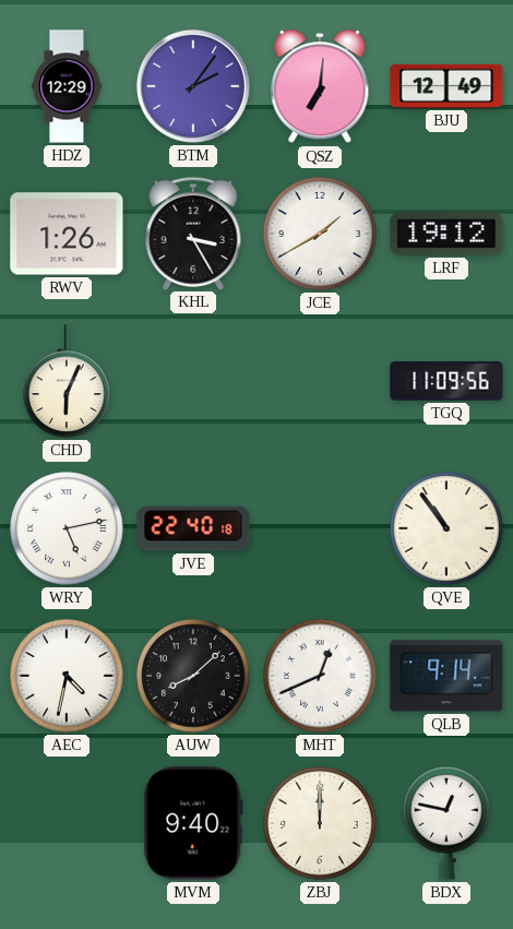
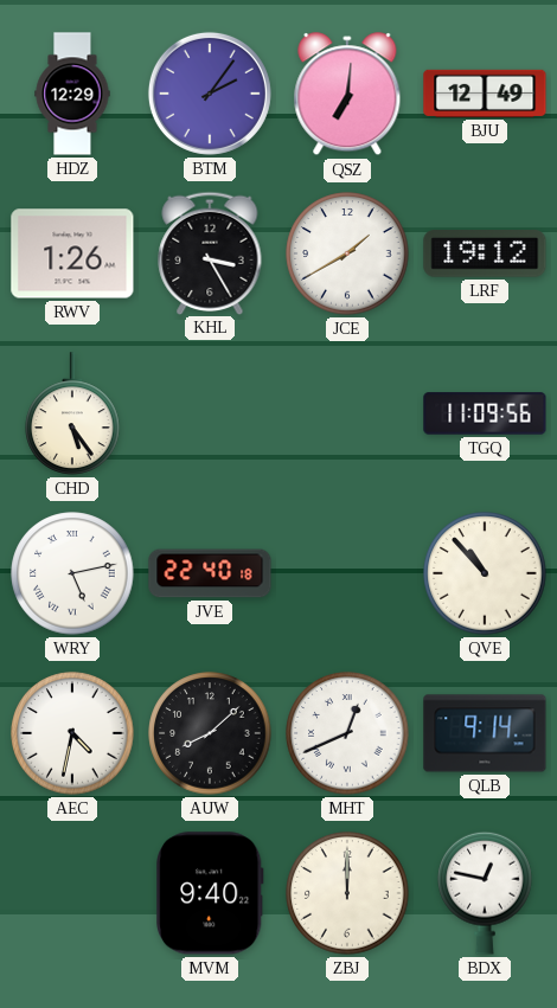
CHD: 6:04 -> 5:24 (72, 413)
QVE: 10:54 -> 10:53 (485, 573)
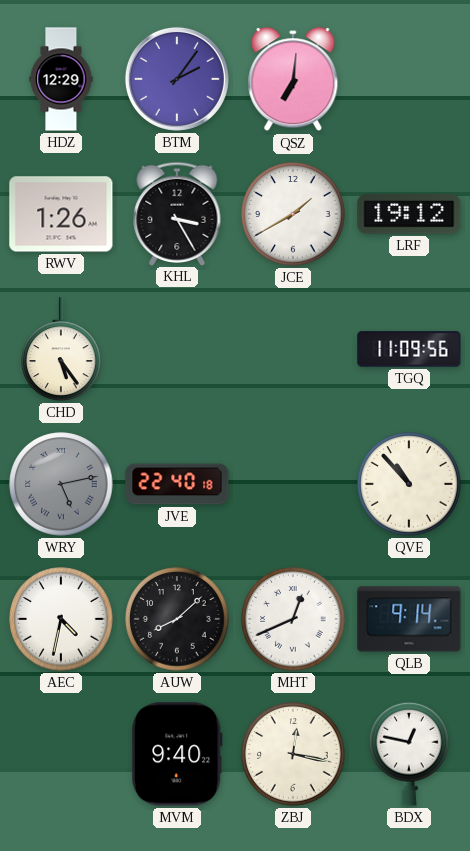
BJU: 12:49 -> none (485, 94)
WRY dial: white -> grey (61, 484)
ZBJ: 12:00 -> 12:17 (293, 754)
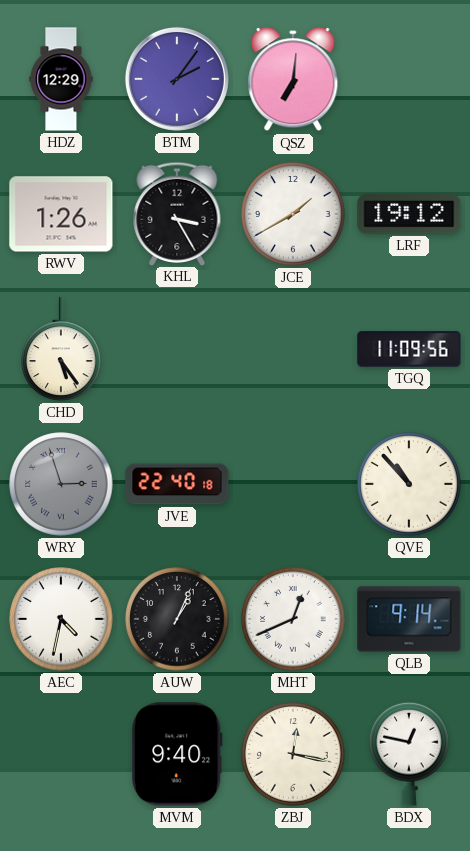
WRY: 5:13 -> 2:57 (61, 484)
AUW: 8:08 -> 1:04 (177, 619)
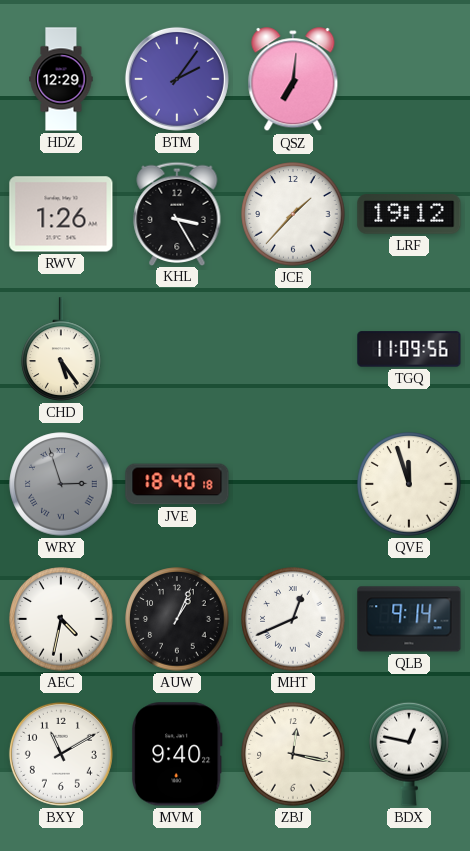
JCE: 1:40 -> 1:37 (293, 214)
JVE: 22:40 -> 18:40 (177, 484)
QVE: 10:53 -> 11:57 (409, 484)
BXY: none -> 11:10 (61, 754)
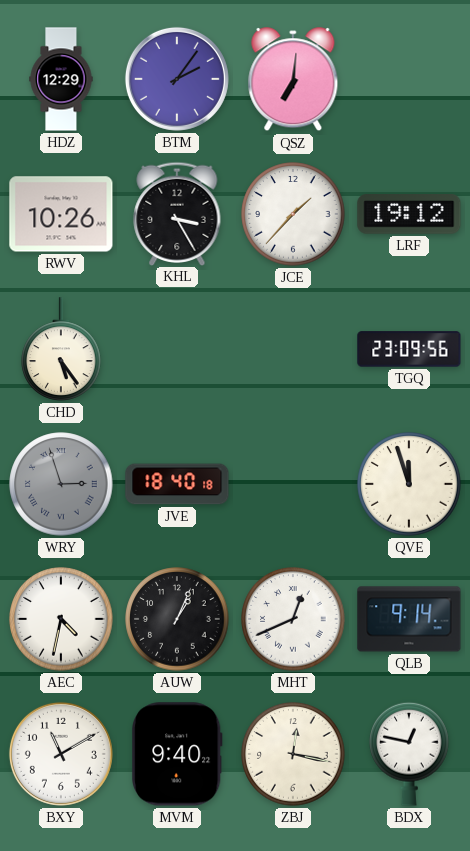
RWV: 1:26 -> 10:26 (61, 214)
TGQ: 11:09 -> 23:09 (409, 349)
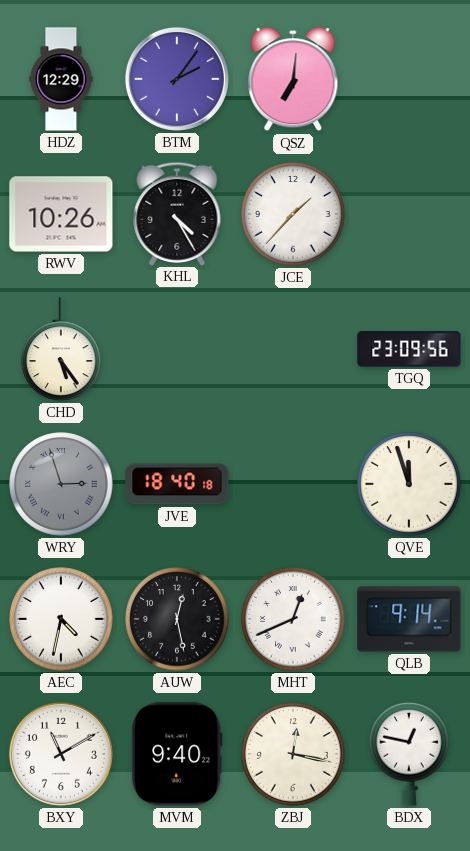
KHL: 3:25 -> 4:25 (177, 213)
LRF: 19:12 -> none (409, 214)
AUW: 1:04 -> 12:28 (177, 619)
